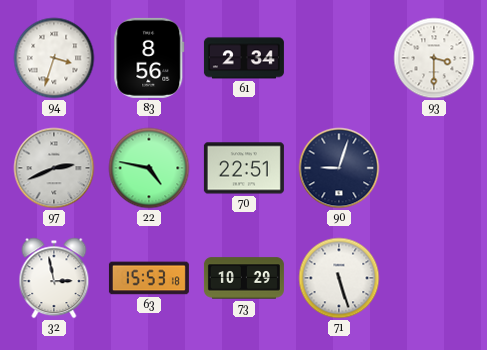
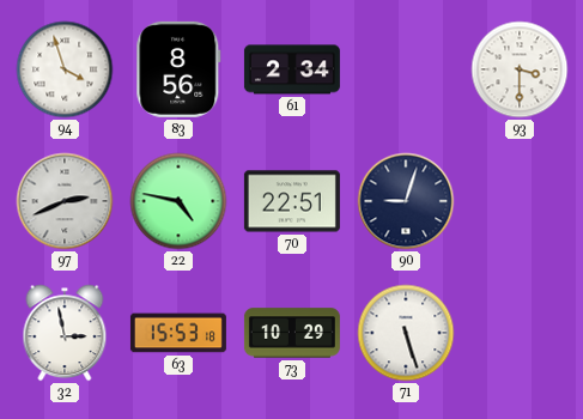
94: 3:33 -> 3:57 (65, 69)
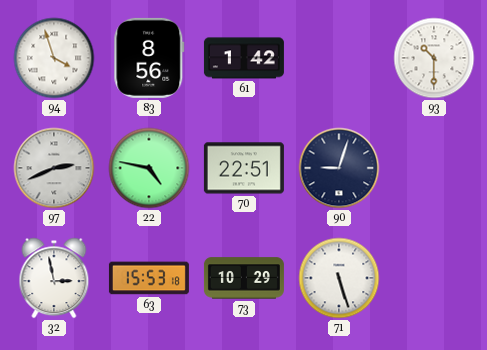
61: 2:34 -> 1:42 (244, 58)
93: 3:30 -> 10:30 (434, 58)
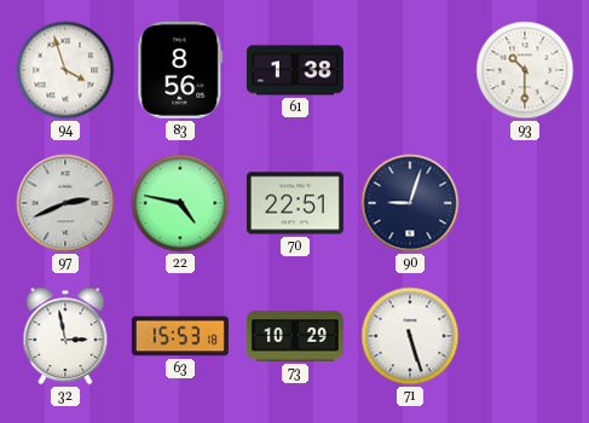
61: 1:42 -> 1:38 (295, 70)
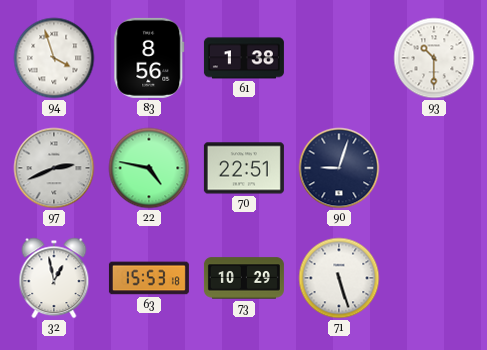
32: 2:58 -> 12:58 (54, 278)
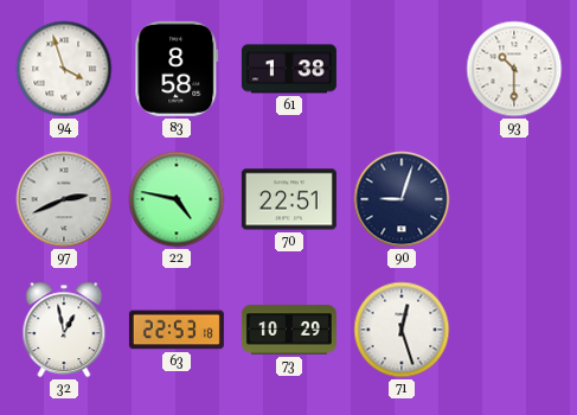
83: 8:56 -> 8:58 (177, 69)
63: 15:53 -> 22:53 (177, 330)
71: 5:27 -> 12:27 (402, 330)
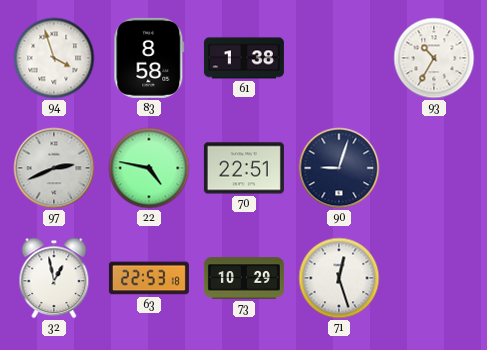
93: 10:30 -> 10:35 (434, 58)
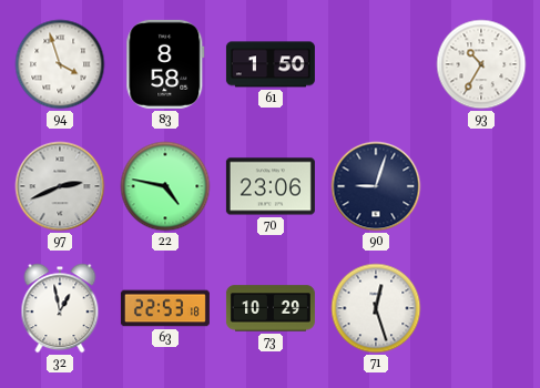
61: 1:38 -> 1:50 (271, 64)
70: 22:51 -> 23:06 (271, 186)
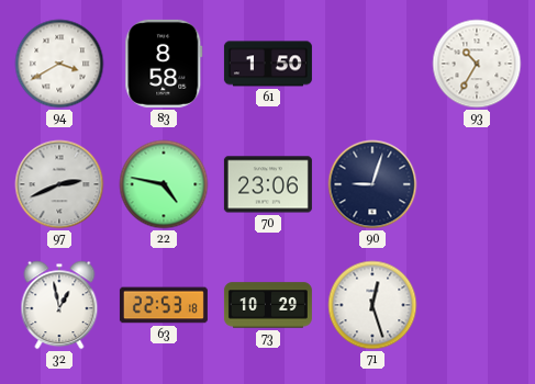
94: 3:57 -> 3:40 (59, 64)
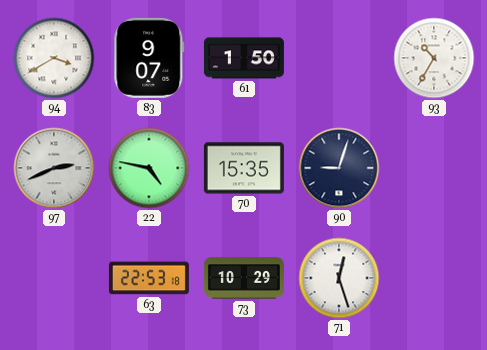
83: 8:58 -> 9:07 (149, 58)
70: 23:06 -> 15:35 (244, 168)
32: 12:58 -> none (59, 305)
